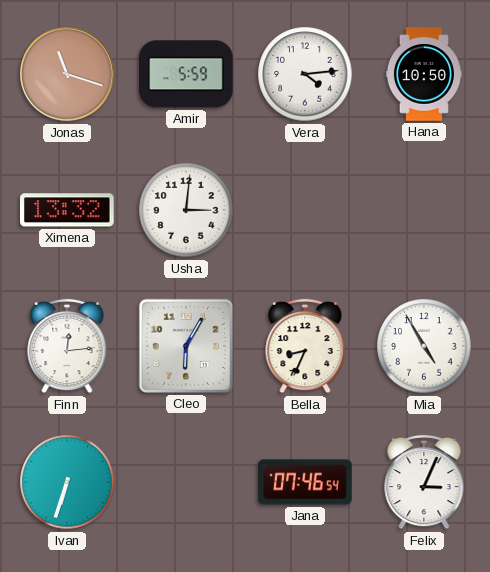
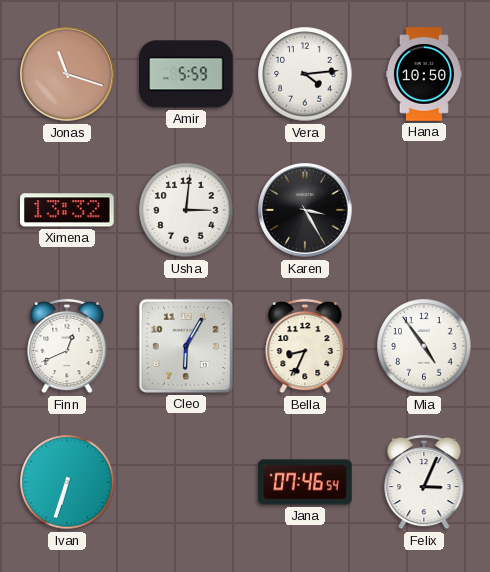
Karen: none -> 3:25 (305, 210)
Finn: 12:14 -> 12:41 (67, 346)
Mia: 4:55 -> 4:54 (424, 346)
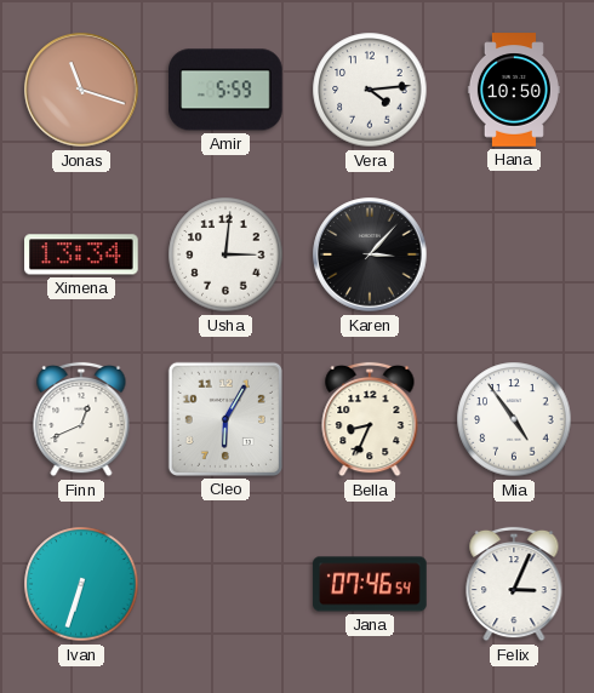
Ximena: 13:32 -> 13:34 (82, 254)
Karen: 3:25 -> 3:07 (370, 254)
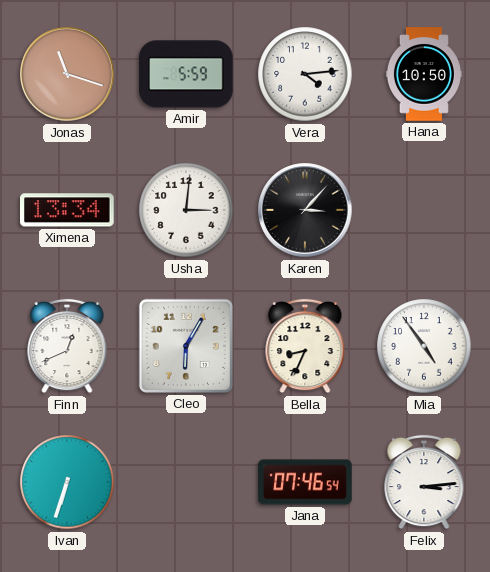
Felix: 3:04 -> 3:14 (424, 482)
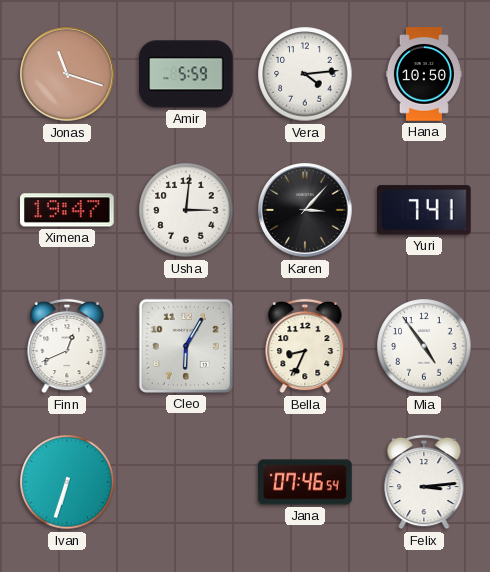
Ximena: 13:34 -> 19:47 (68, 210)
Yuri: none -> 7:41 (425, 210)
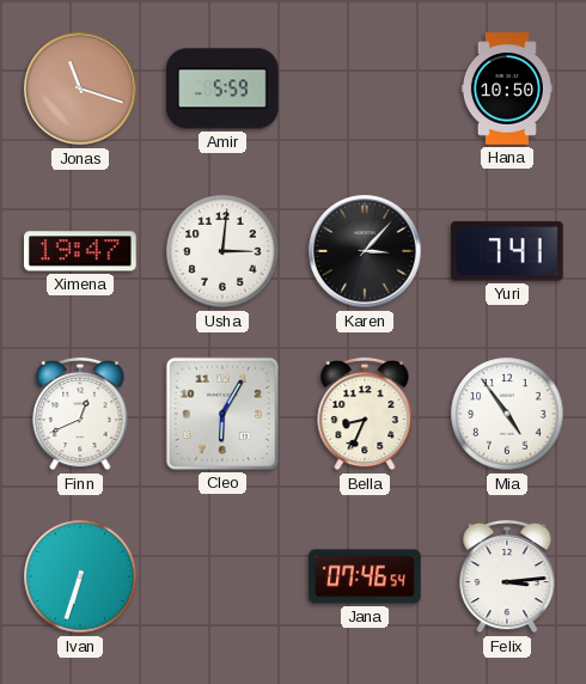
Vera: 4:14 -> none (305, 74)
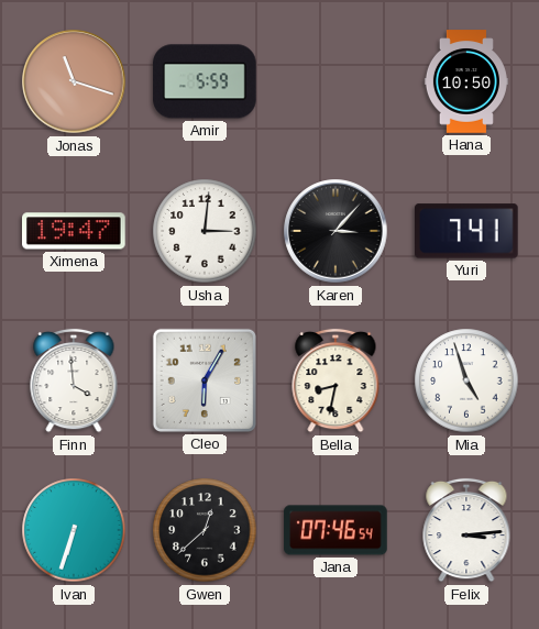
Finn: 12:41 -> 3:59 (74, 380)
Bella: 8:34 -> 8:32 (335, 380)
Mia: 4:54 -> 4:57 (466, 380)
Gwen: none -> 12:38 (205, 530)
